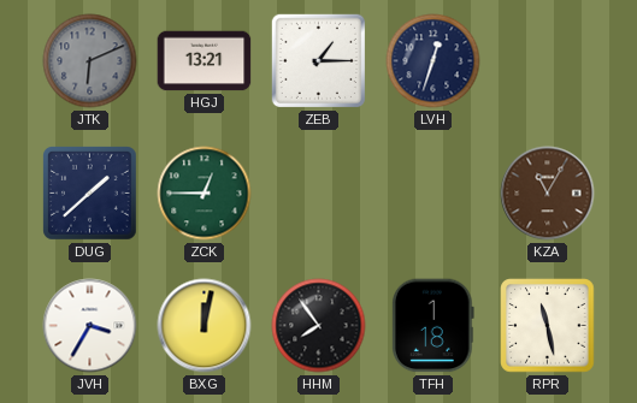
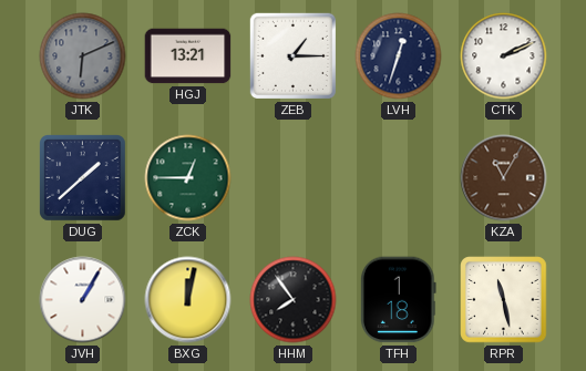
CTK: none -> 2:11 (504, 56)
JVH: 3:35 -> 1:05 (83, 300)
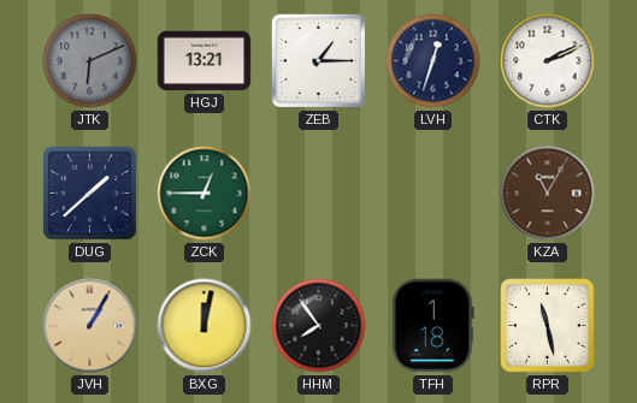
JVH dial: white -> champagne (90, 326)
